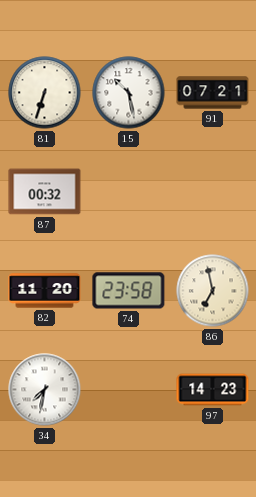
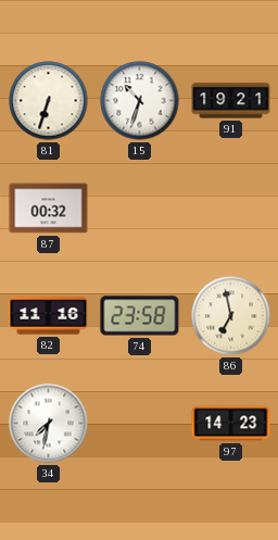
15: 10:28 -> 10:33 (140, 101)
91: 07:21 -> 19:21 (231, 101)
82: 11:20 -> 11:16 (49, 316)
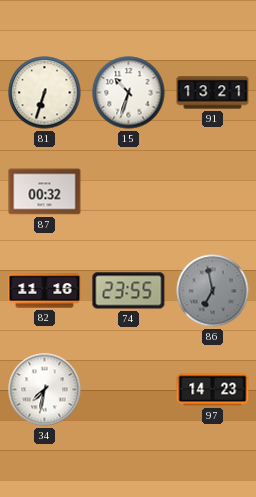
91: 19:21 -> 13:21 (213, 93)
74: 23:58 -> 23:55 (129, 291)
86 dial: cream -> grey (213, 291)
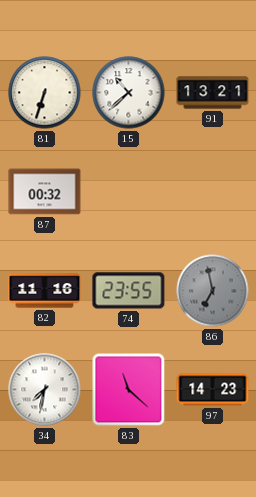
15: 10:33 -> 10:38 (129, 93)
83: none -> 11:22 (129, 390)
